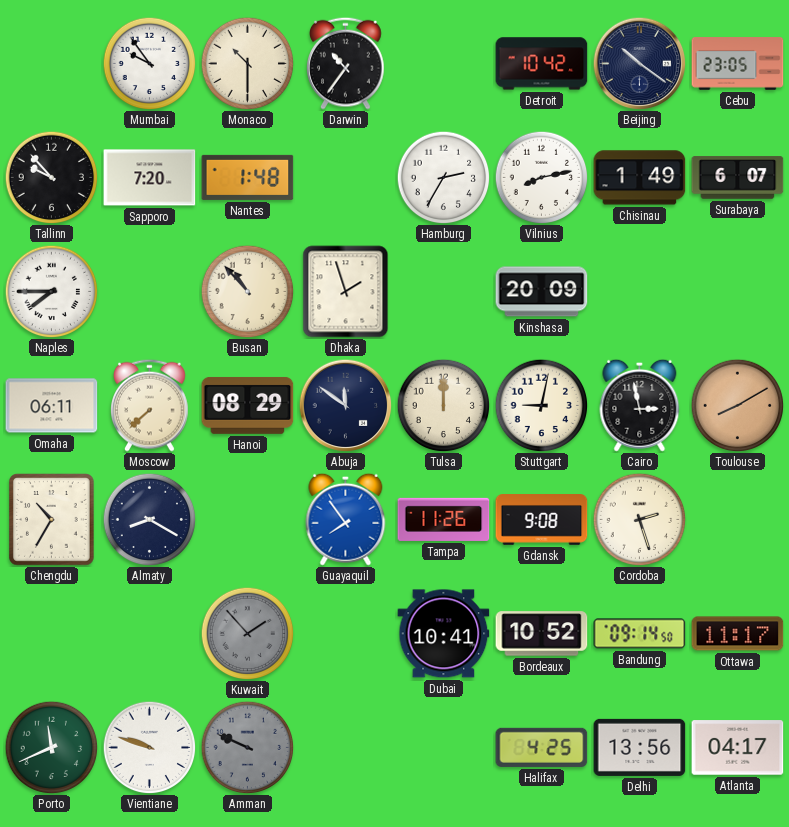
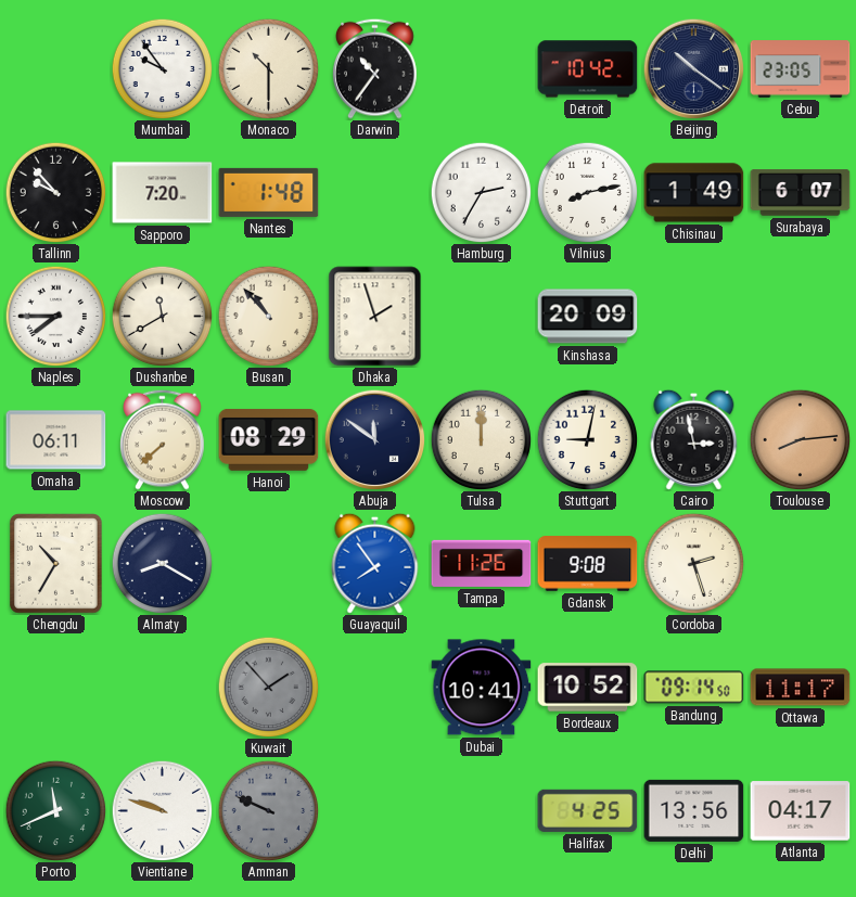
Dushanbe: none -> 11:40 (162, 316)
Toulouse: 8:10 -> 8:14 (800, 439)
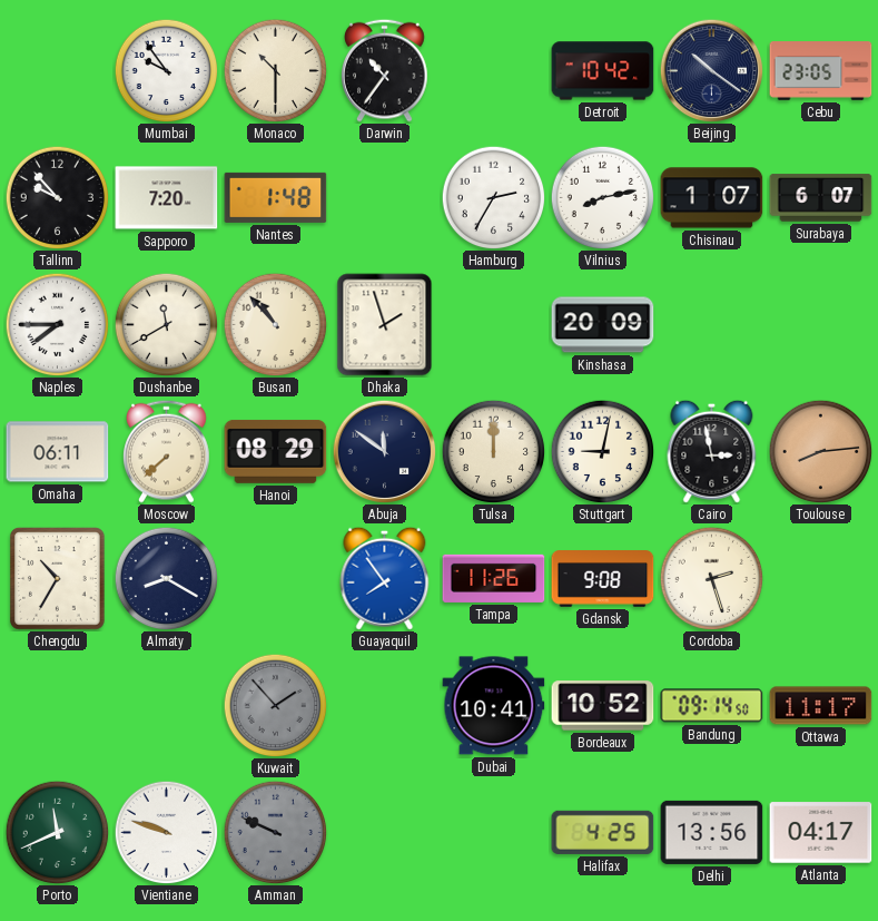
Chisinau: 1:49 -> 1:07 (712, 198)
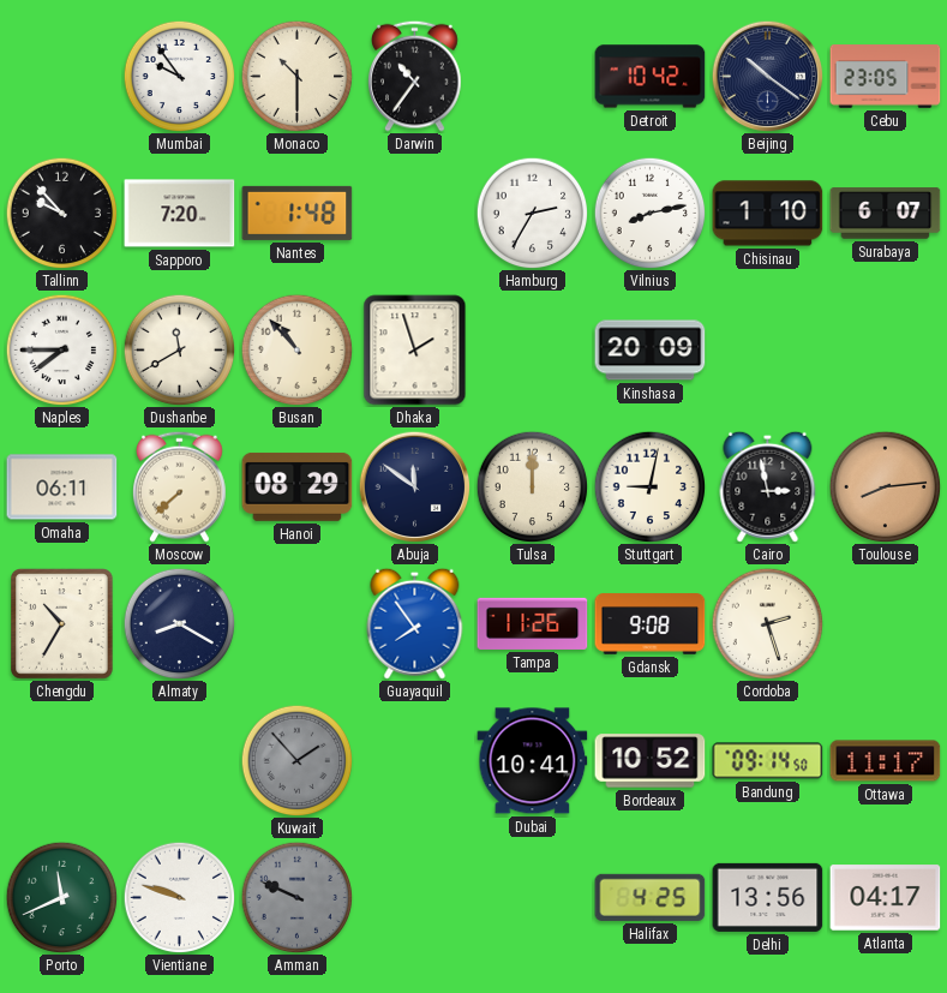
Chisinau: 1:07 -> 1:10 (768, 214)
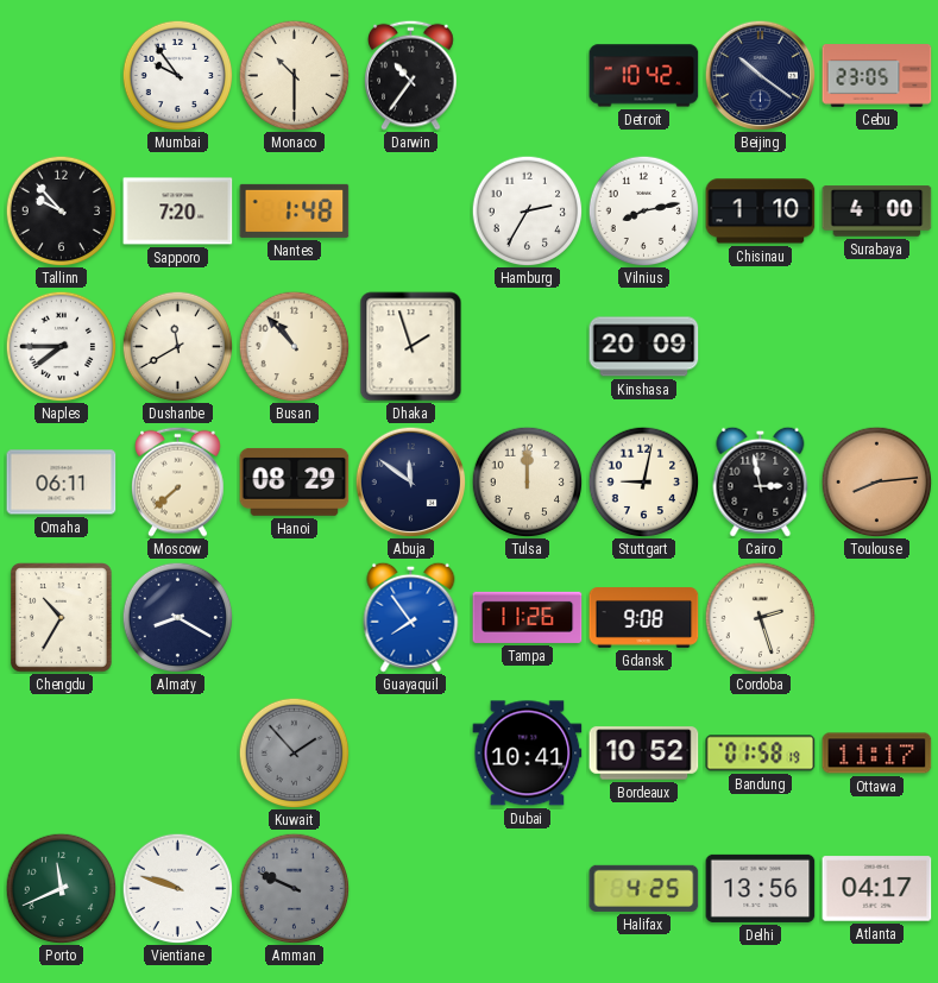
Surabaya: 6:07 -> 4:00 (877, 212)
Bandung: 09:14 -> 01:58 (761, 754)
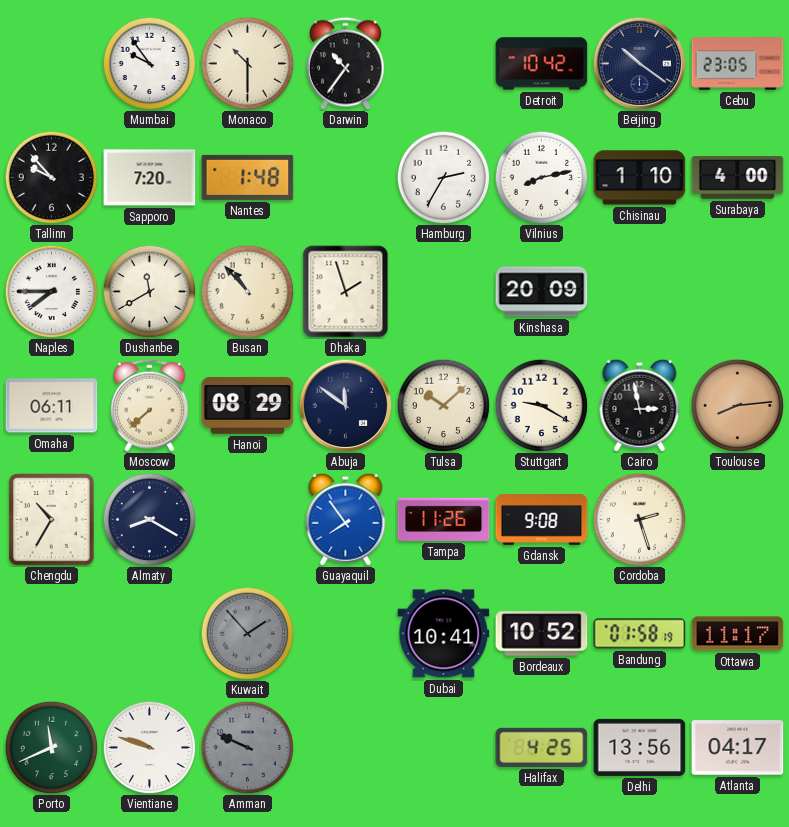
Tulsa: 12:00 -> 10:08 (443, 405)
Stuttgart: 9:02 -> 9:20 (541, 405)
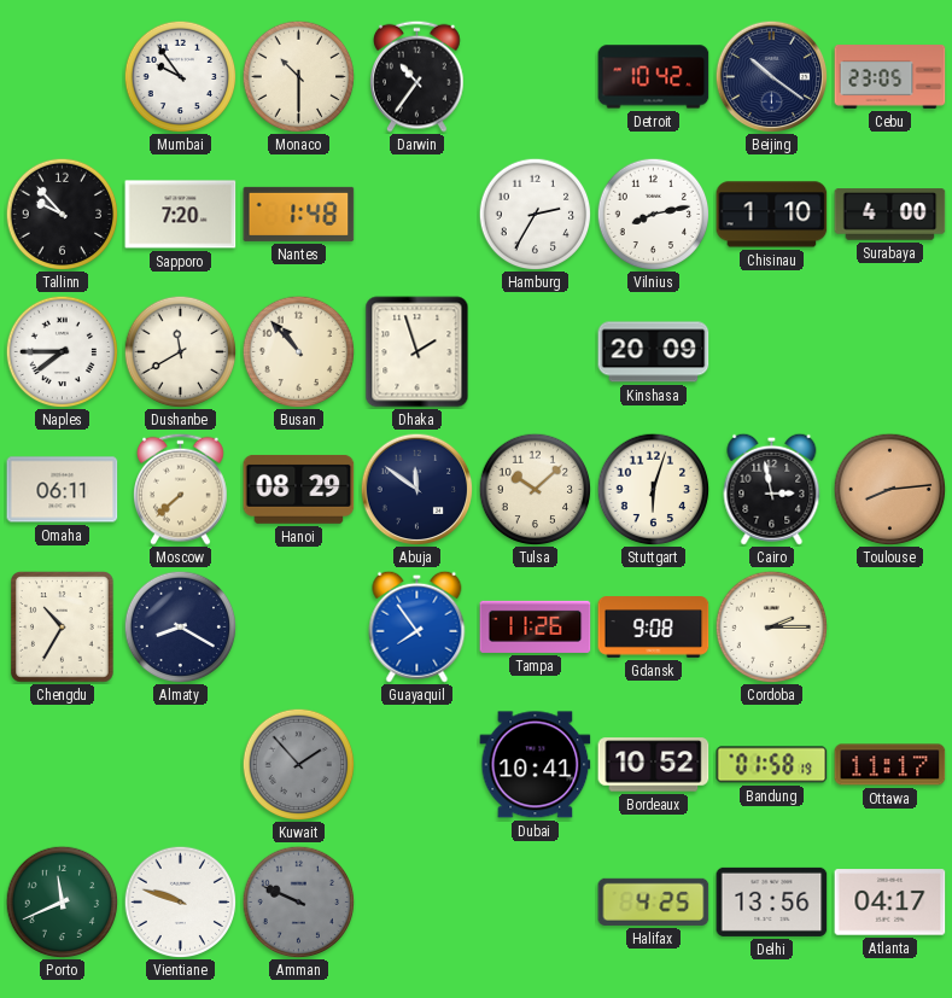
Stuttgart: 9:20 -> 6:03 (653, 489)
Cordoba: 2:27 -> 2:15 (771, 626)
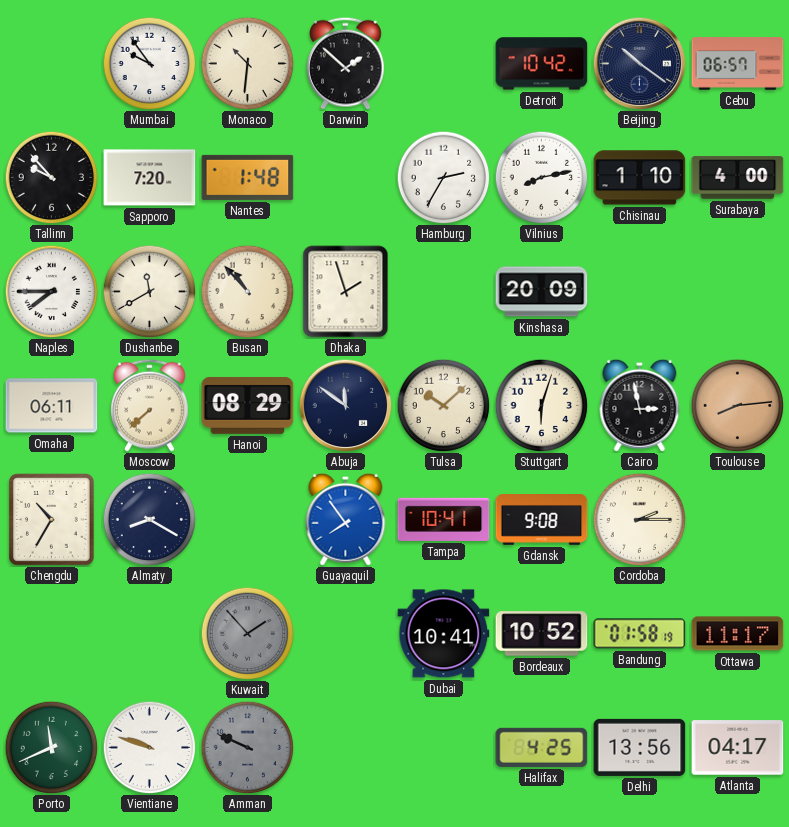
Monaco: 10:30 -> 10:31 (247, 63)
Darwin: 10:36 -> 1:52 (346, 63)
Cebu: 23:05 -> 06:57 (738, 64)
Tampa: 11:26 -> 10:41 (444, 519)
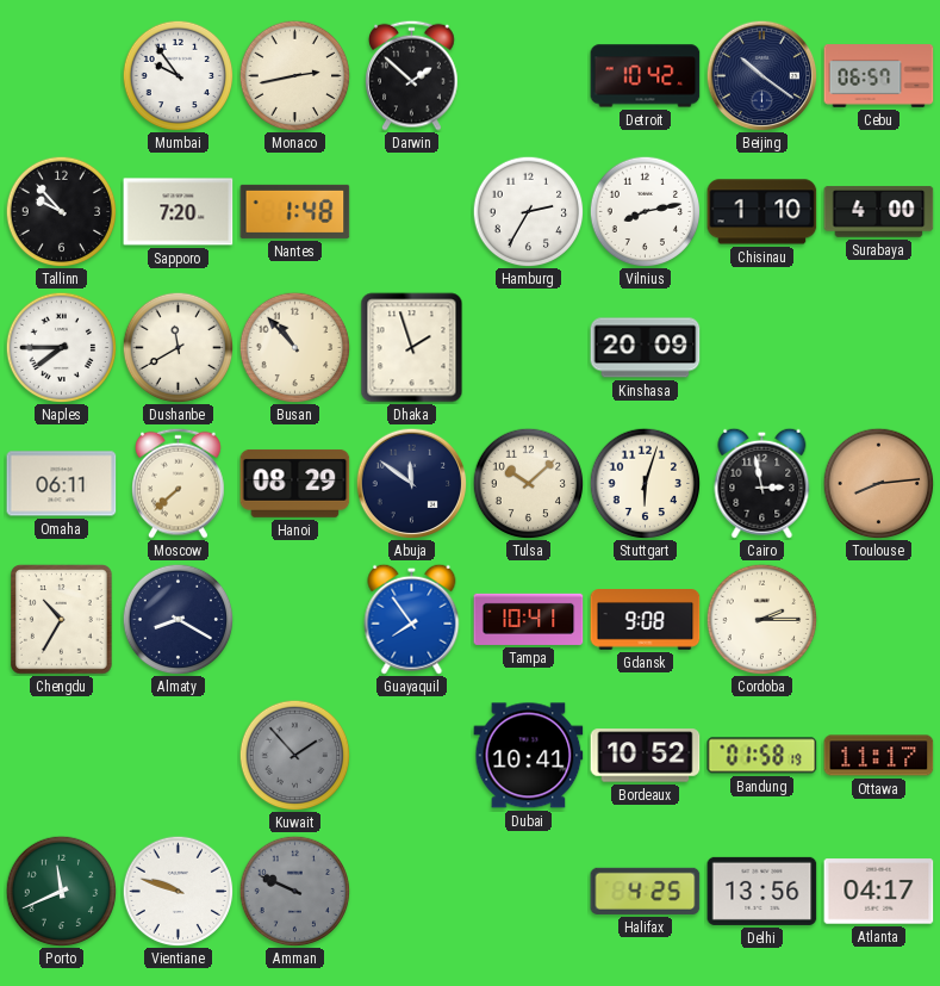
Monaco: 10:31 -> 2:43 (294, 75)
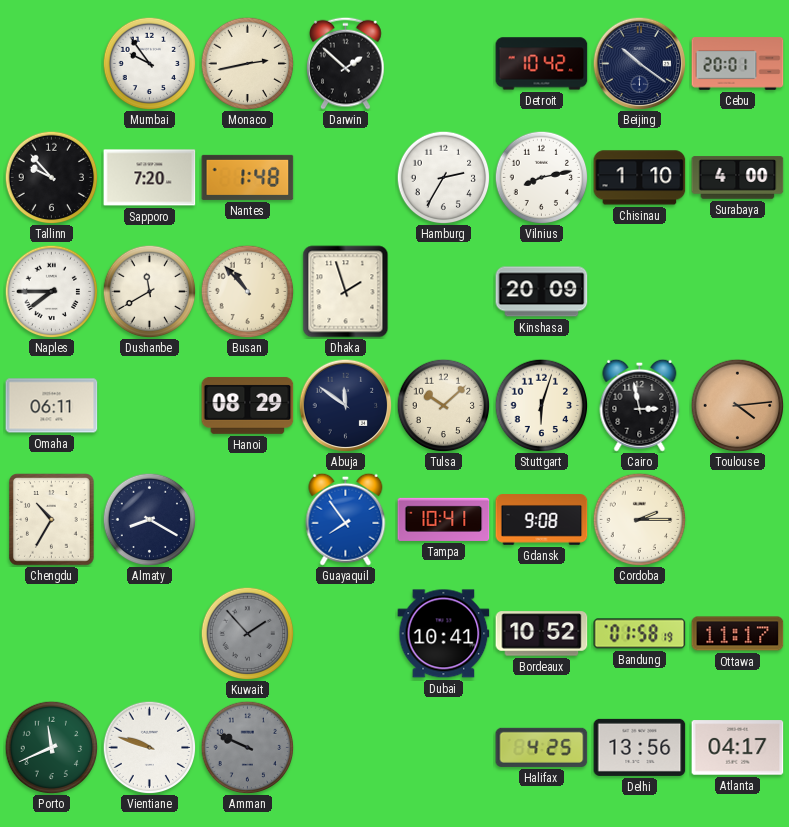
Cebu: 06:57 -> 20:01 (738, 64)
Moscow: 7:38 -> none (179, 483)
Toulouse: 8:14 -> 4:14 (737, 405)
